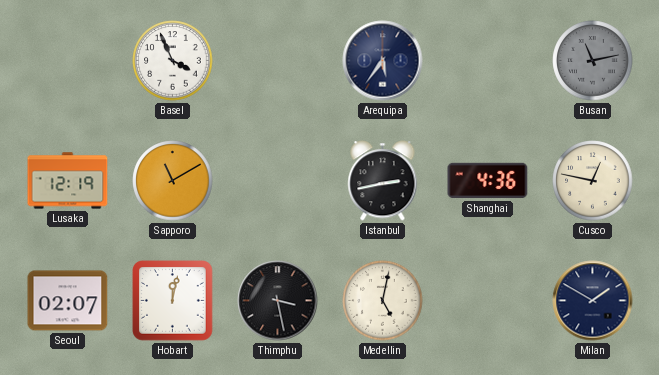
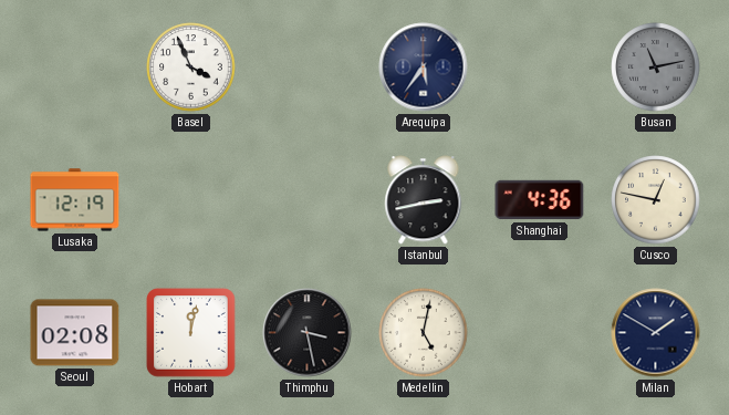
Sapporo: 11:10 -> none (173, 181)
Seoul: 02:07 -> 02:08 (75, 333)
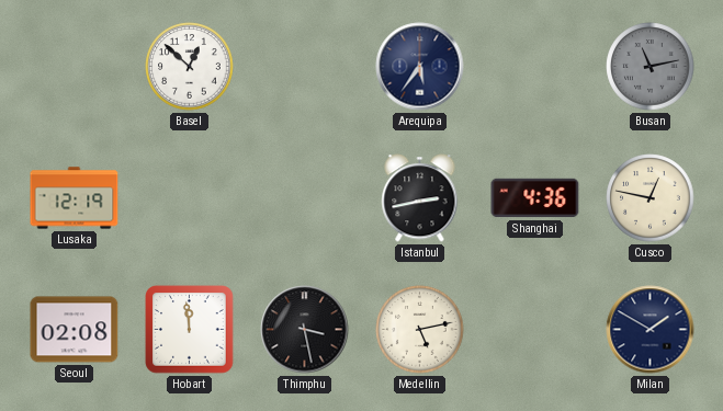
Basel: 3:56 -> 12:52 (190, 67)
Hobart: 12:02 -> 11:59 (190, 330)
Medellin: 5:02 -> 5:13 (420, 330)
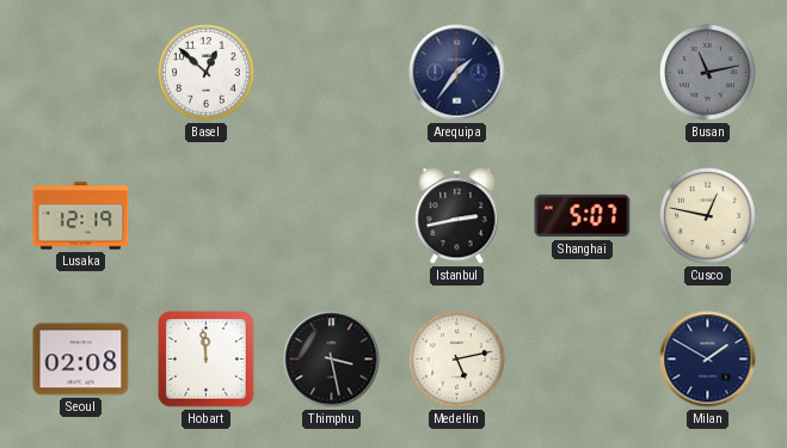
Arequipa: 5:36 -> 1:36 (457, 73)
Shanghai: 4:36 -> 5:07 (583, 216)
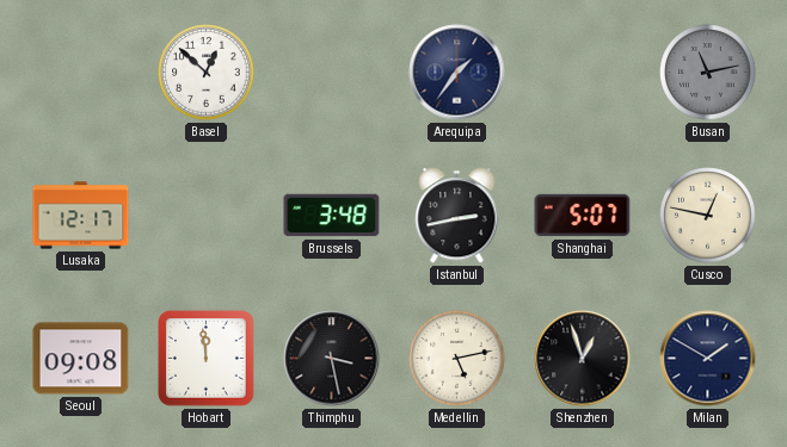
Lusaka: 12:19 -> 12:17 (81, 216)
Brussels: none -> 3:48 (332, 216)
Seoul: 02:08 -> 09:08 (81, 359)
Shenzhen: none -> 12:57 (583, 359)
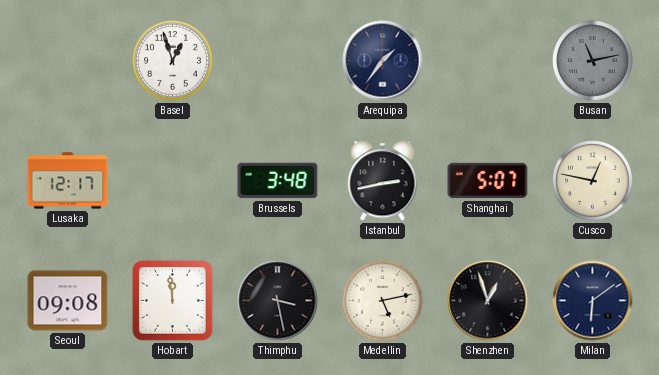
Basel: 12:52 -> 12:57 (173, 61)
Milan: 1:50 -> 6:09 (593, 301)
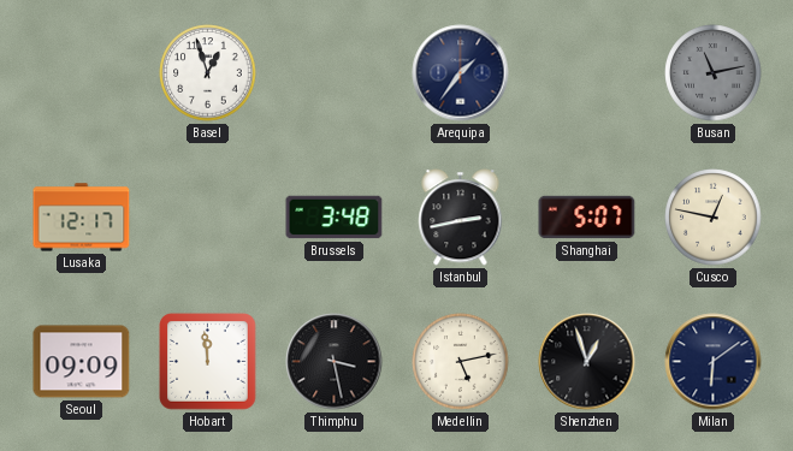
Seoul: 09:08 -> 09:09 (82, 362)
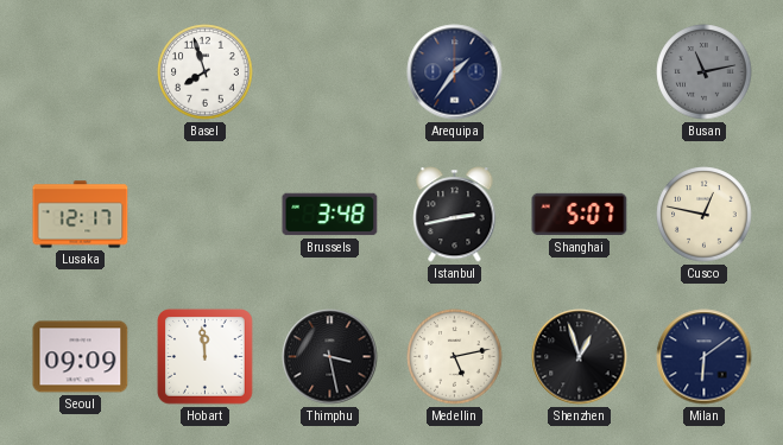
Basel: 12:57 -> 7:57 (206, 72)
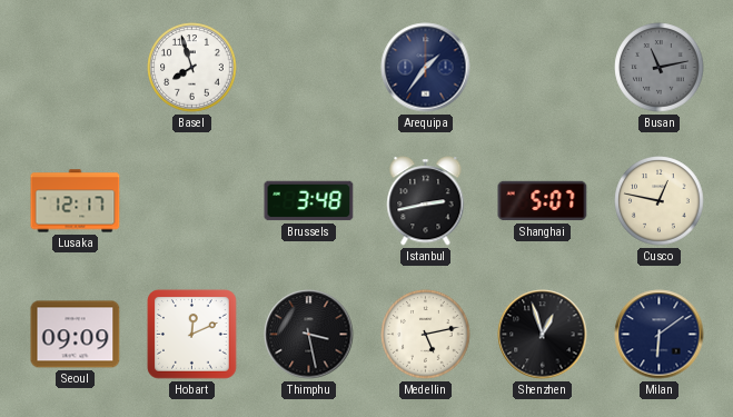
Hobart: 11:59 -> 12:11 (192, 335)
